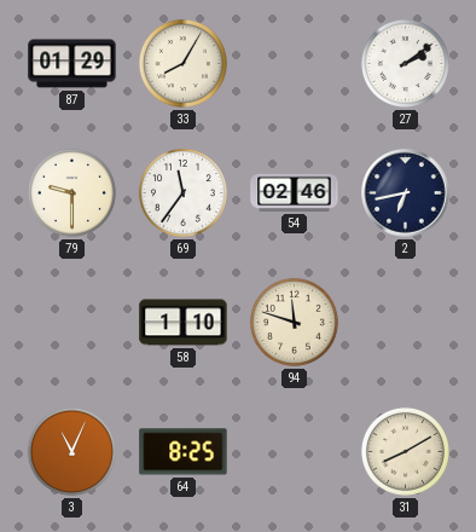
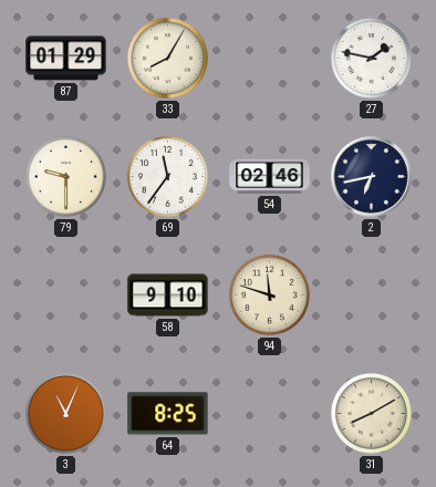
27: 2:09 -> 1:47 (371, 58)
58: 1:10 -> 9:10 (168, 296)
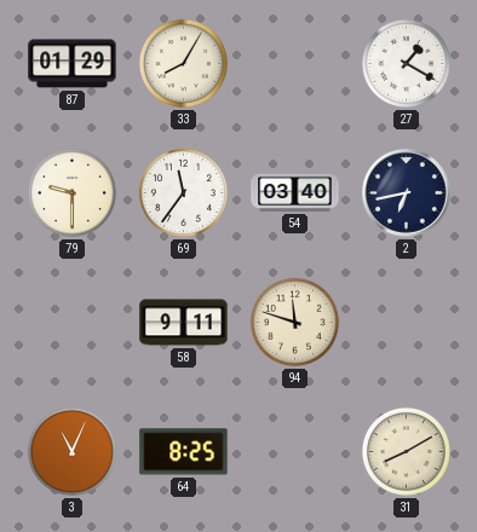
27: 1:47 -> 1:20 (406, 63)
54: 02:46 -> 03:40 (295, 192)
58: 9:10 -> 9:11 (184, 323)
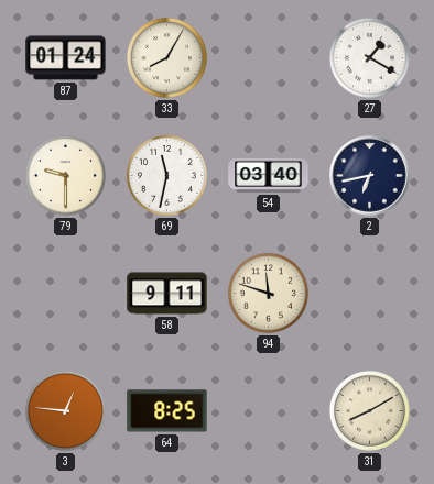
87: 01:29 -> 01:24 (66, 58)
69: 11:36 -> 11:32 (166, 175)
3: 11:04 -> 12:46 (65, 410)
